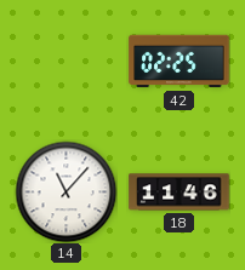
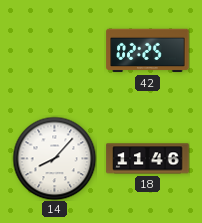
14: 11:07 -> 8:07 (54, 158)
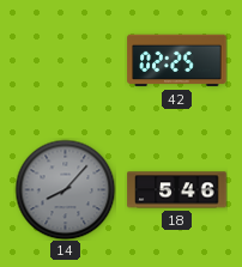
14 dial: white -> grey (65, 189)
18: 11:46 -> 5:46 (177, 190)
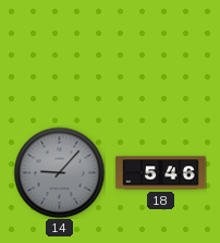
42: 02:25 -> none (177, 61)
14: 8:07 -> 9:07 (59, 172)
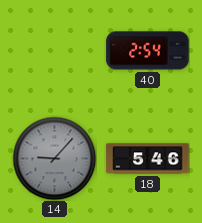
40: none -> 2:54 (148, 51)
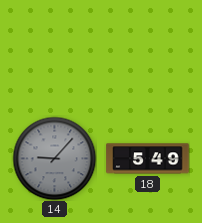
40: 2:54 -> none (148, 51)
18: 5:46 -> 5:49 (148, 159)
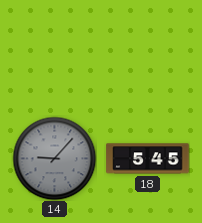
18: 5:49 -> 5:45 (148, 159)
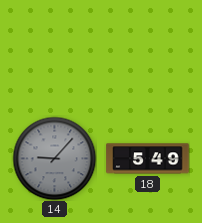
18: 5:45 -> 5:49 (148, 159)
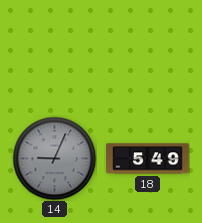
14: 9:07 -> 9:04 (54, 158)
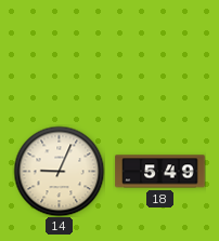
14 dial: grey -> cream (59, 171)
